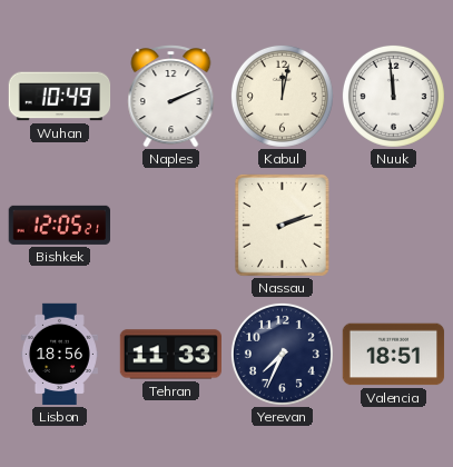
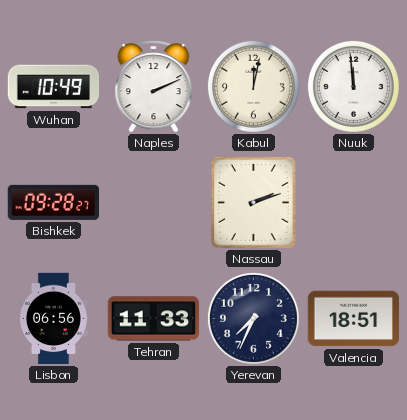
Bishkek: 12:05 -> 09:28 (53, 202)
Lisbon: 18:56 -> 06:56 (53, 319)
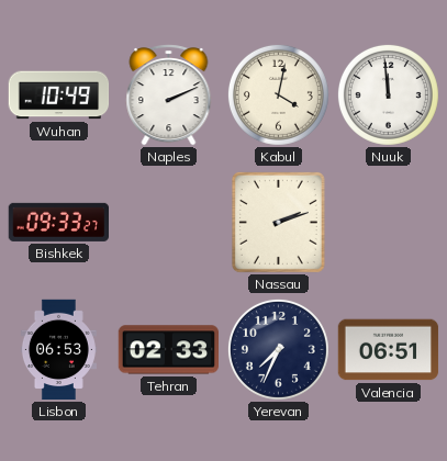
Kabul: 12:02 -> 4:02 (278, 94)
Bishkek: 09:28 -> 09:33 (58, 222)
Lisbon: 06:56 -> 06:53 (58, 350)
Tehran: 11:33 -> 02:33 (168, 350)
Valencia: 18:51 -> 06:51 (389, 350)
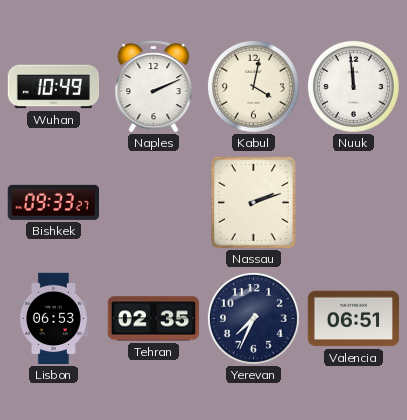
Tehran: 02:33 -> 02:35 (153, 319)
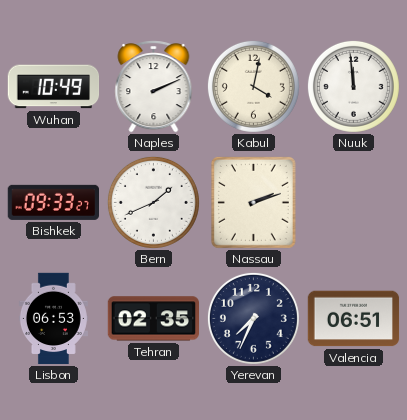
Bern: none -> 1:41 (153, 202)
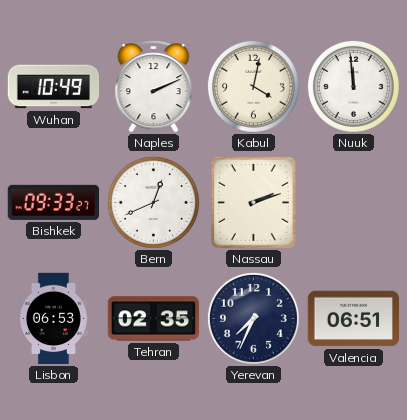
Bern: 1:41 -> 12:41 (153, 202)
